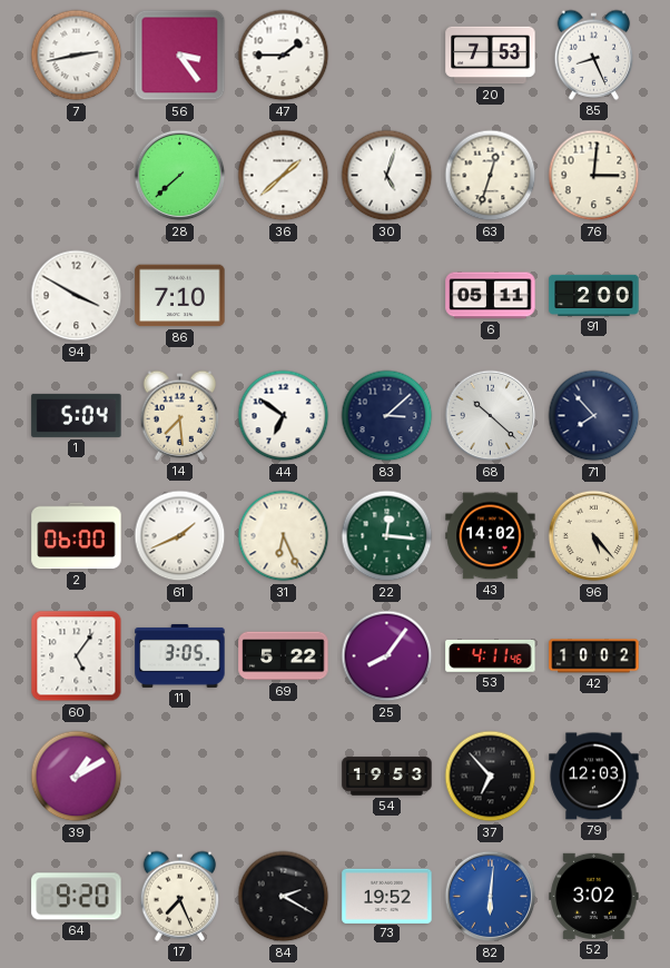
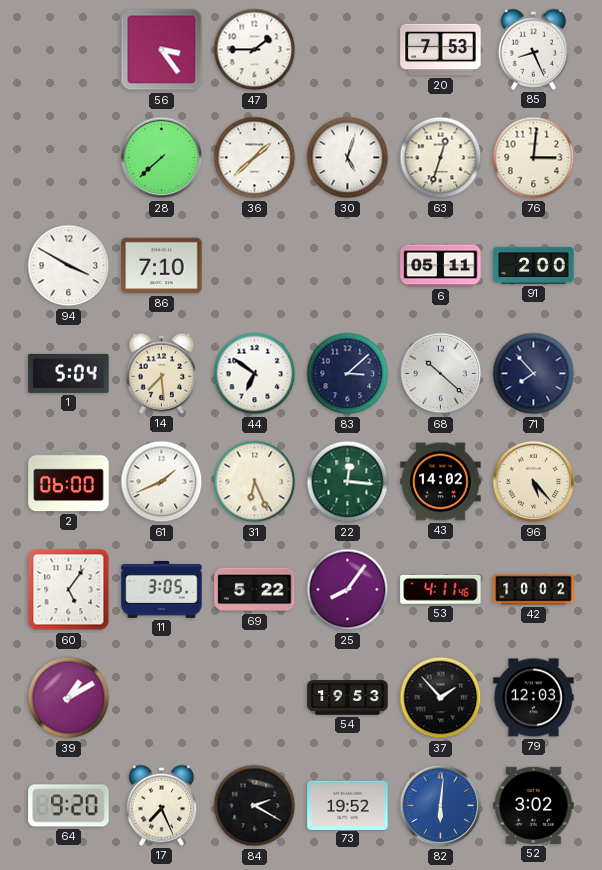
7: 2:43 -> none (77, 56)
37: 6:53 -> 1:53 (441, 698)
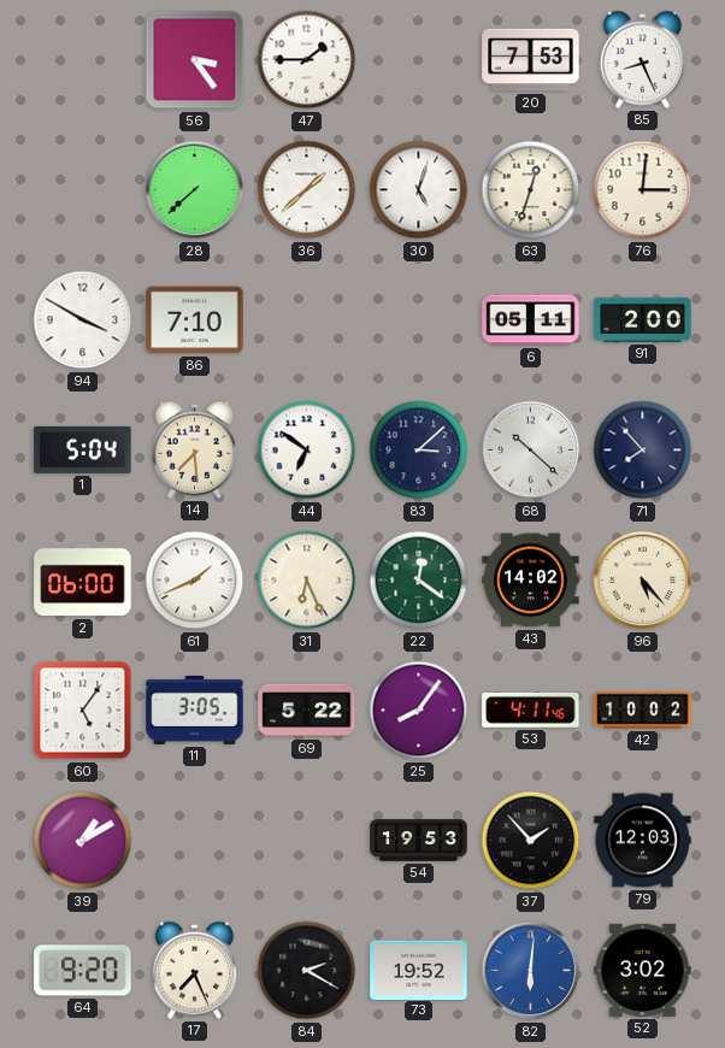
22: 12:16 -> 12:21 (419, 581)
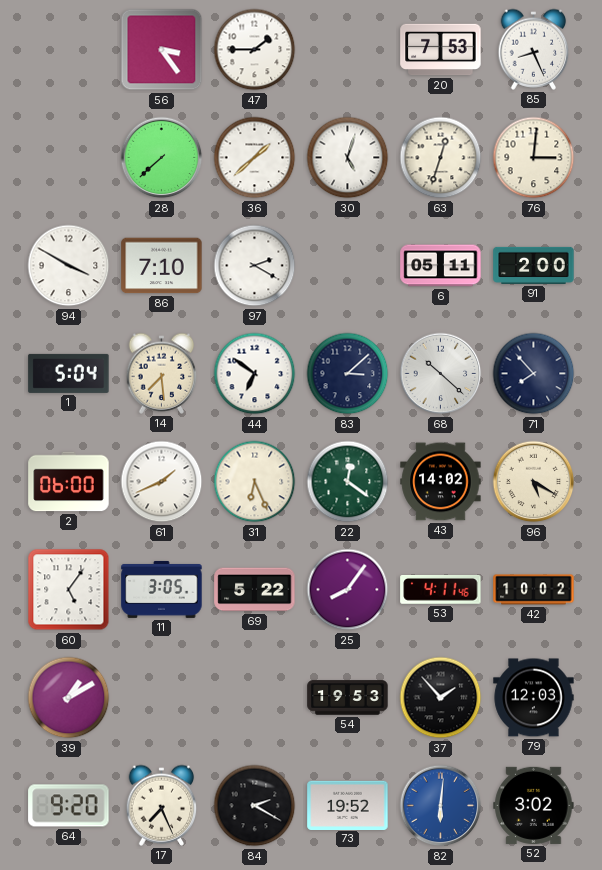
97: none -> 2:20 (255, 266)
96: 5:23 -> 5:20 (534, 482)
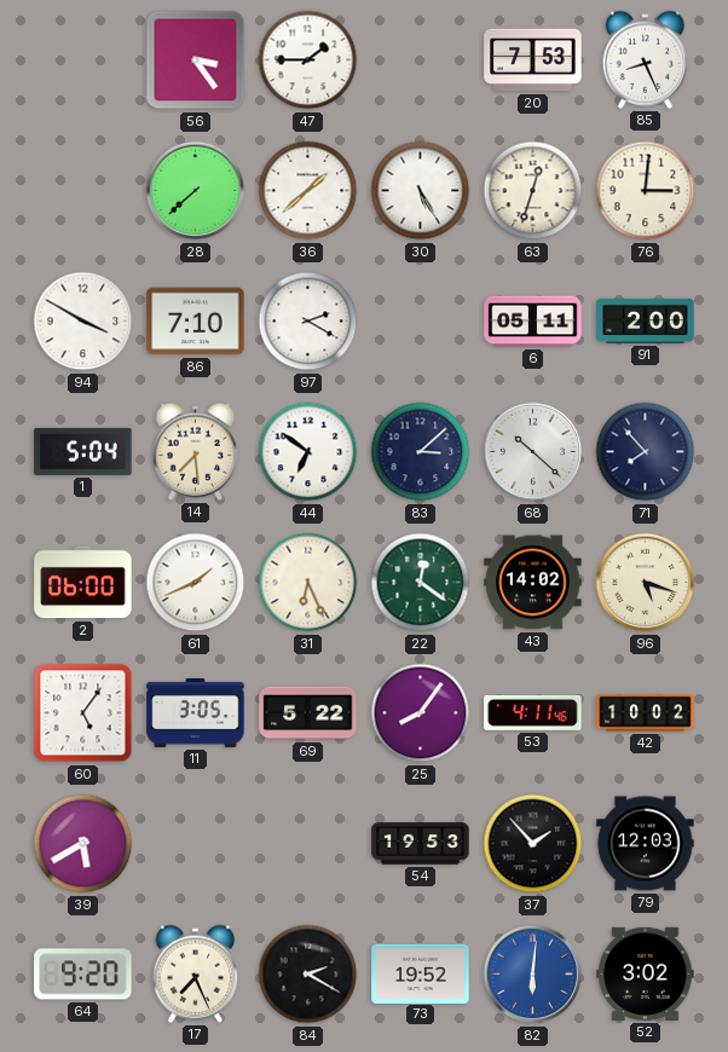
30: 5:03 -> 5:25 (421, 191)
96: 5:20 -> 5:18 (646, 583)
39: 1:10 -> 5:40 (83, 844)
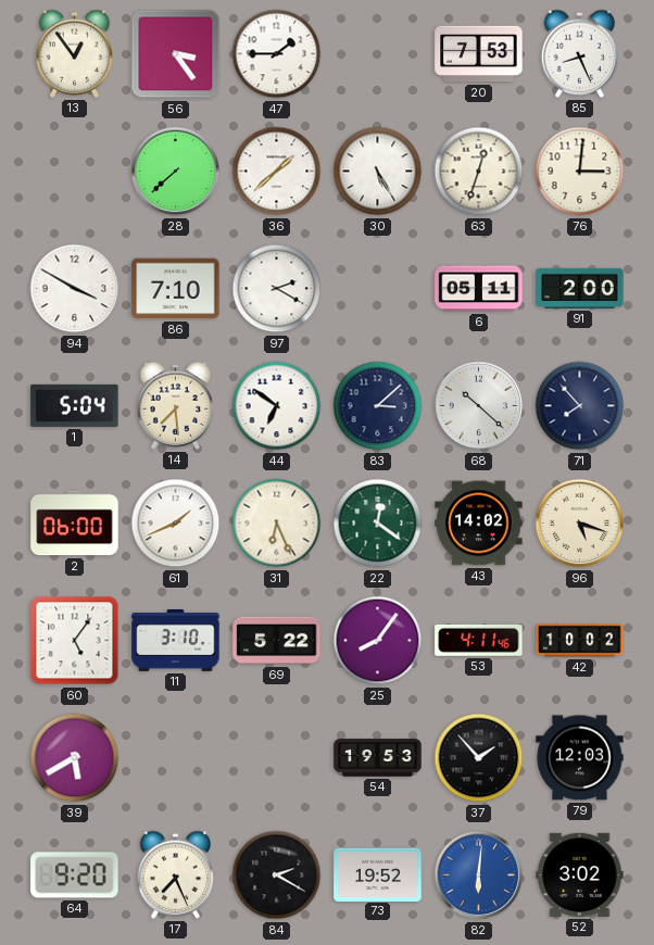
13: none -> 12:54 (75, 53)
11: 3:05 -> 3:10 (176, 640)
